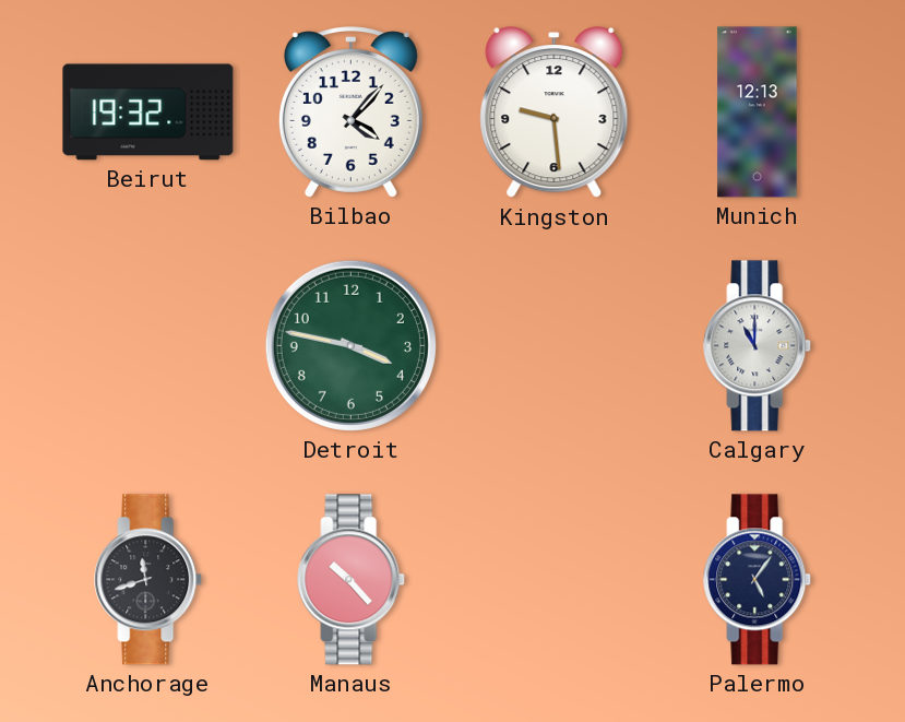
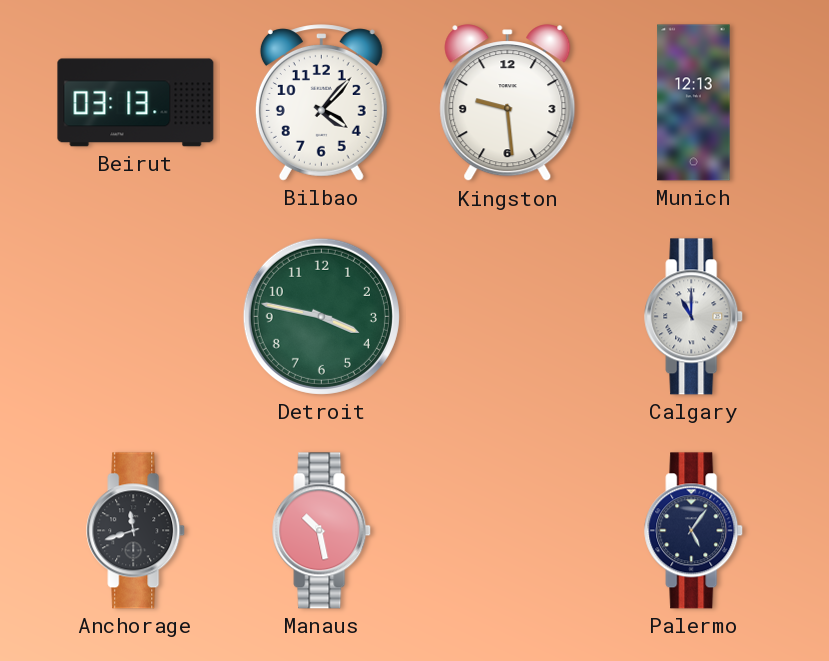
Beirut: 19:32 -> 03:13 (136, 103)
Manaus: 10:23 -> 10:28 (322, 531)
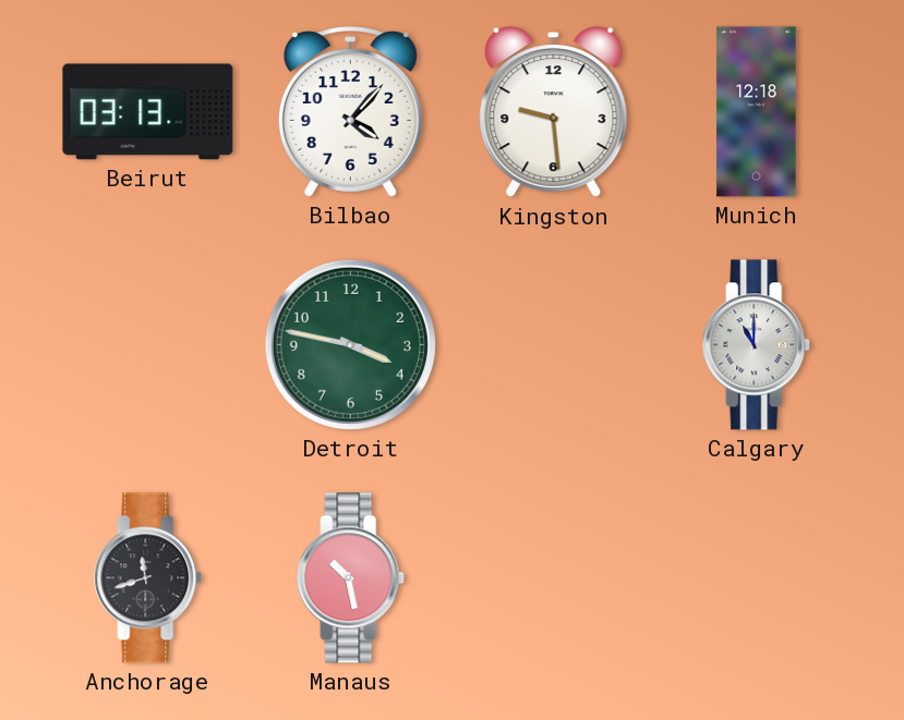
Munich: 12:13 -> 12:18 (757, 112)
Palermo: 5:06 -> none (694, 531)
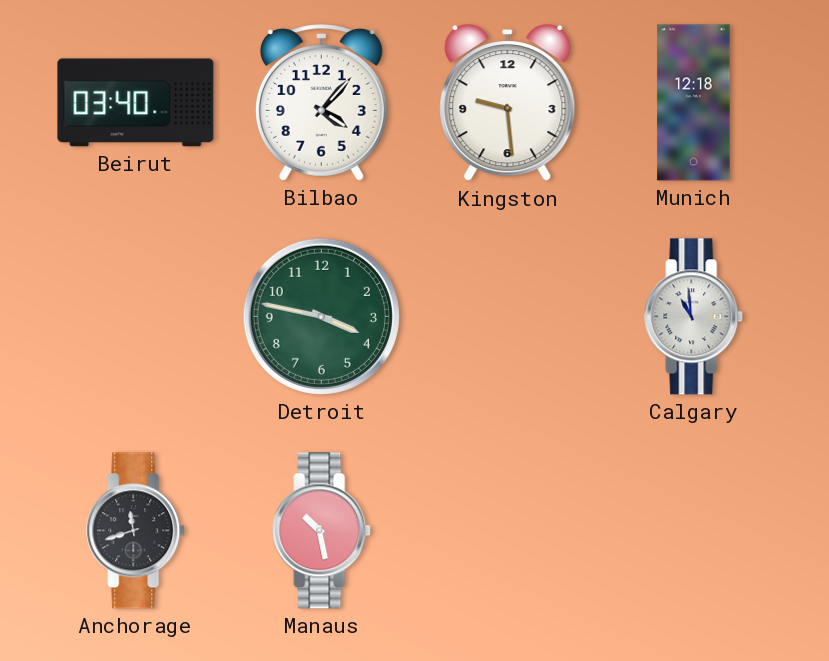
Beirut: 03:13 -> 03:40 (136, 103)
Calgary: 11:00 -> 10:59 (694, 317)
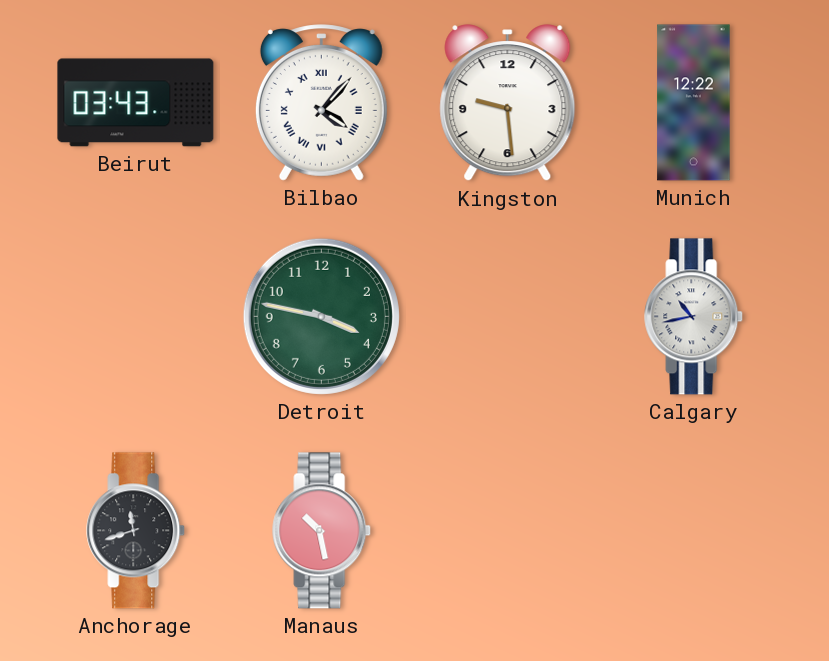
Beirut: 03:40 -> 03:43 (136, 103)
Bilbao numerals: Arabic -> Roman (321, 103)
Munich: 12:18 -> 12:22 (694, 103)
Calgary: 10:59 -> 10:43 (694, 317)
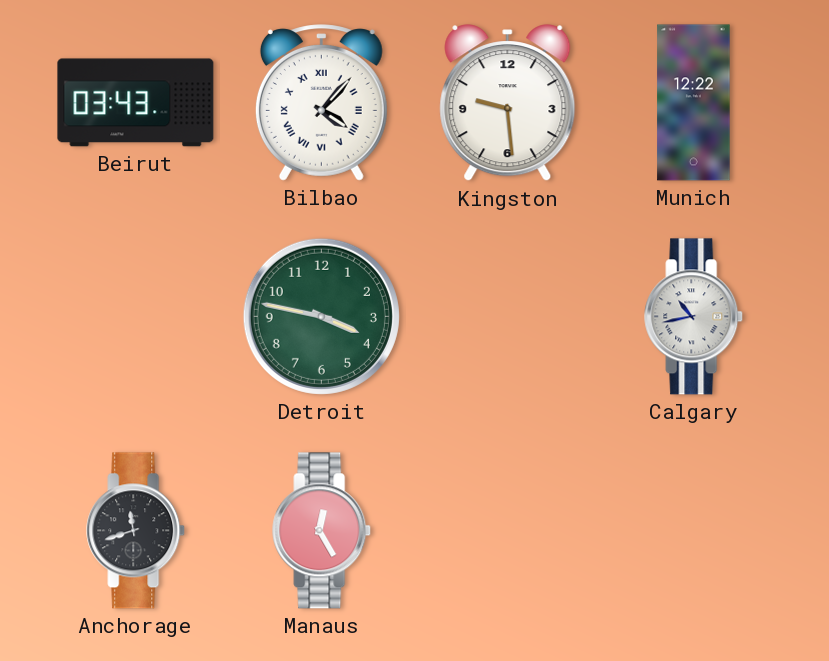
Manaus: 10:28 -> 12:25 (322, 531)
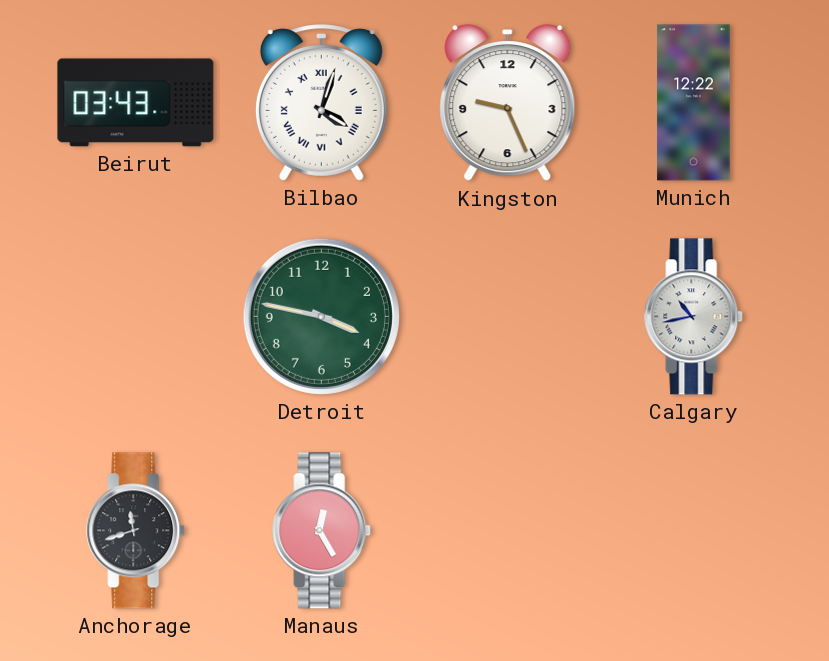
Bilbao: 4:07 -> 4:03 (321, 103)
Kingston: 9:29 -> 9:26 (508, 103)
